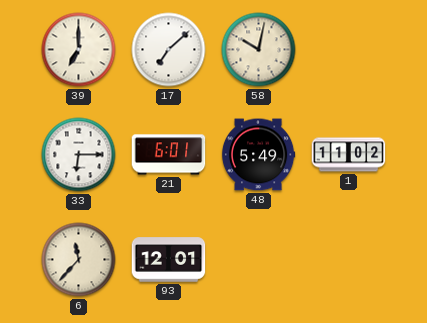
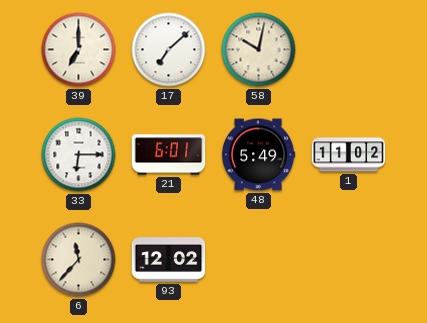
93: 12:01 -> 12:02 (169, 260)
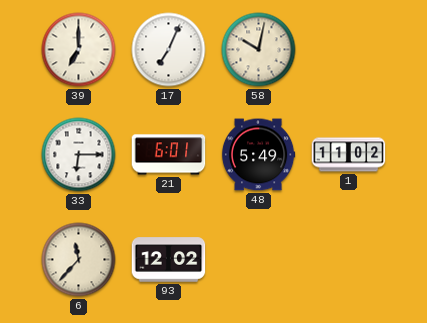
17: 7:08 -> 7:04 (169, 50)
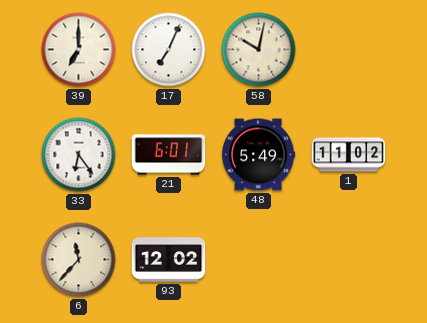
33: 6:15 -> 6:24 (79, 155)
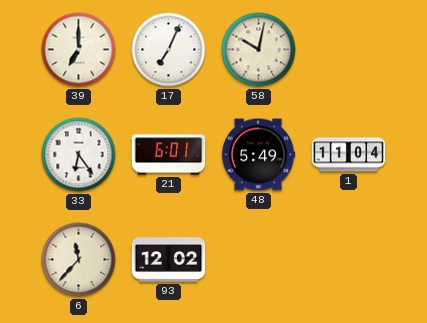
1: 11:02 -> 11:04 (349, 155)
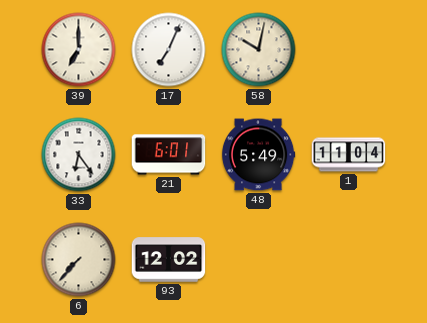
6: 11:37 -> 7:37 (79, 260)
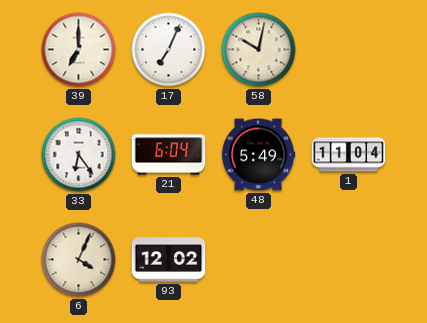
21: 6:01 -> 6:04 (169, 155)
6: 7:37 -> 4:04 (79, 260)
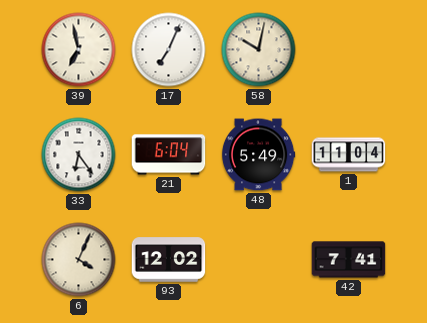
39: 7:00 -> 6:58 (79, 50)
42: none -> 7:41 (349, 260)
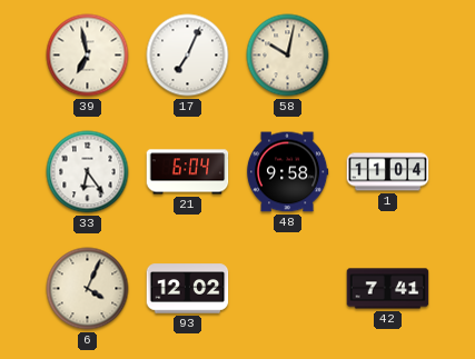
48: 5:49 -> 9:58 (287, 172)
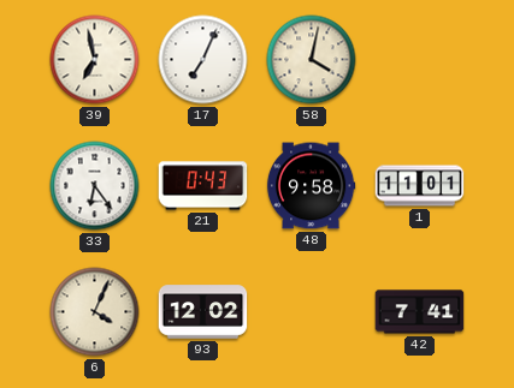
58: 10:02 -> 4:02 (312, 60)
21: 6:04 -> 0:43 (203, 186)
1: 11:04 -> 11:01 (420, 186)
